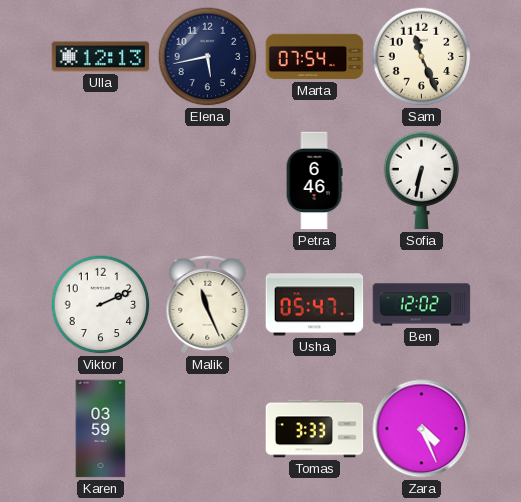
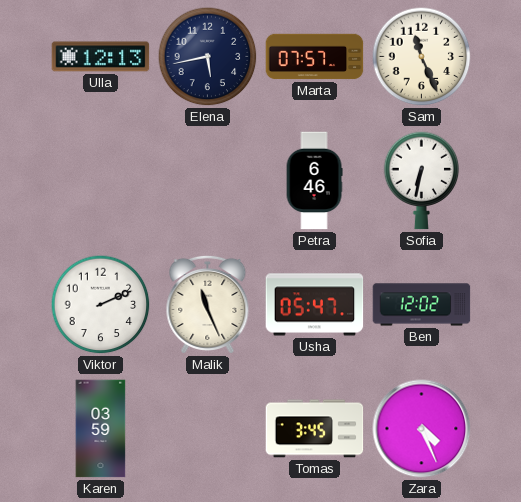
Marta: 07:54 -> 07:57 (315, 57)
Tomas: 3:33 -> 3:45 (315, 429)
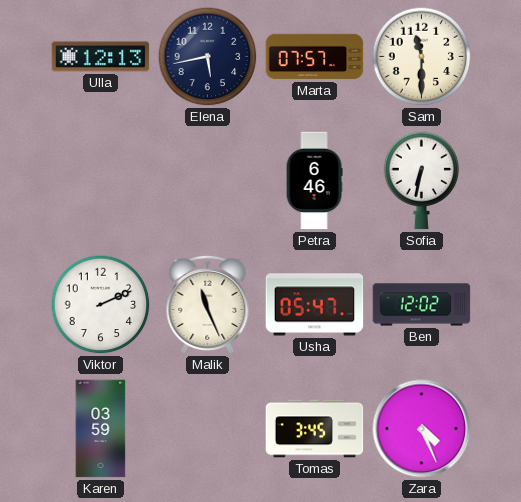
Sam: 11:26 -> 11:30 (422, 57)
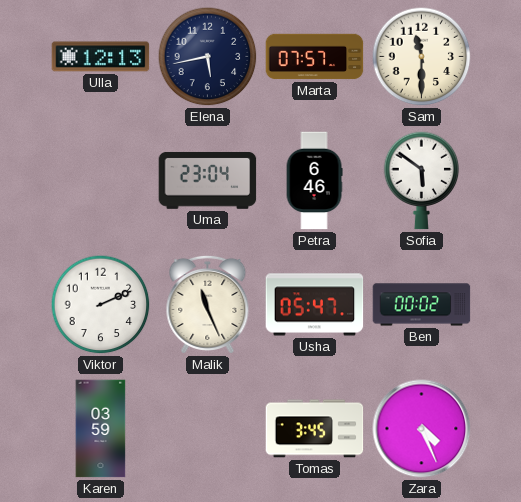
Uma: none -> 23:04 (208, 180)
Sofia: 6:32 -> 5:51 (422, 181)
Ben: 12:02 -> 00:02 (422, 305)
